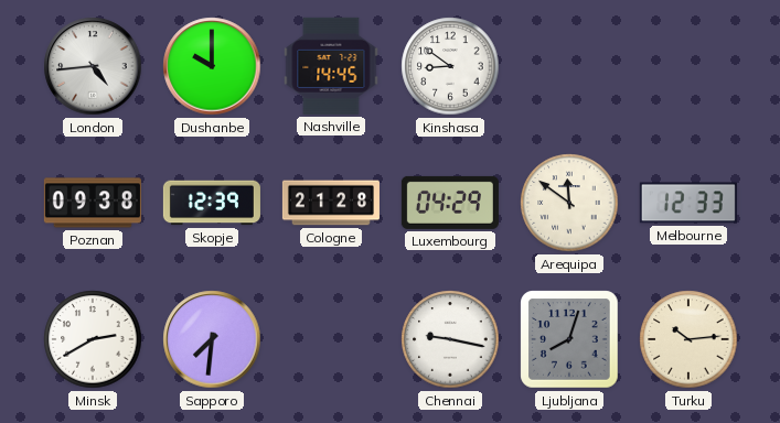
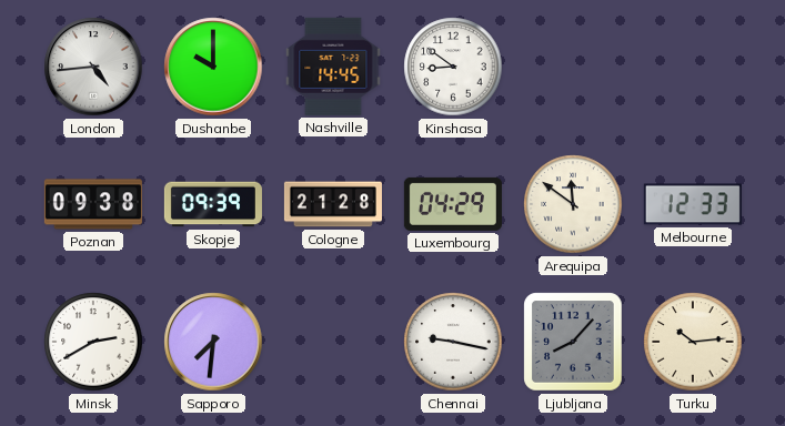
Skopje: 12:39 -> 09:39 (213, 204)
Ljubljana: 8:03 -> 8:07 (573, 342)
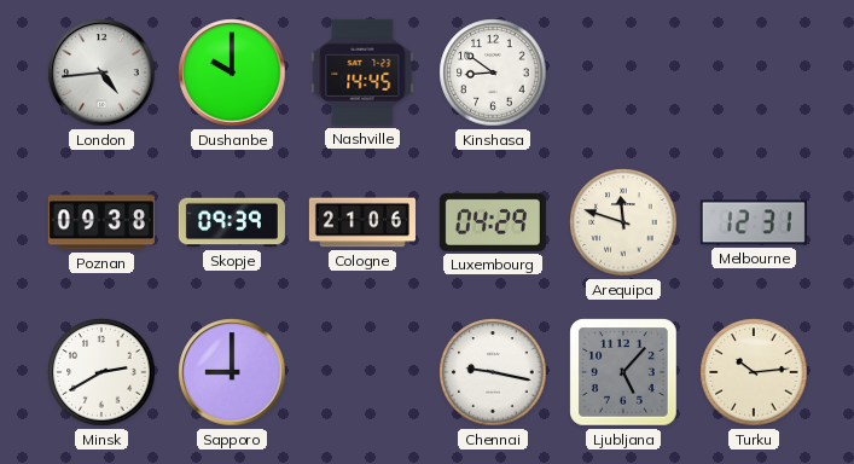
Cologne: 21:28 -> 21:06 (362, 222)
Arequipa: 11:51 -> 11:48 (623, 222)
Melbourne: 12:33 -> 12:31 (754, 222)
Sapporo: 7:31 -> 9:00 (232, 372)
Ljubljana: 8:07 -> 5:07 (623, 372)
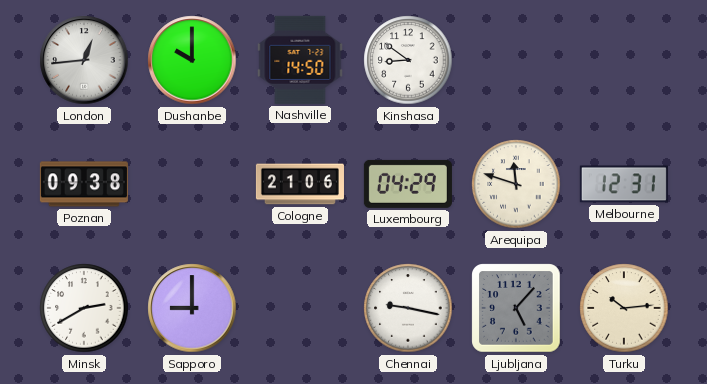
London: 4:44 -> 12:44 (84, 60)
Nashville: 14:45 -> 14:50 (300, 60)
Skopje: 09:39 -> none (232, 222)
